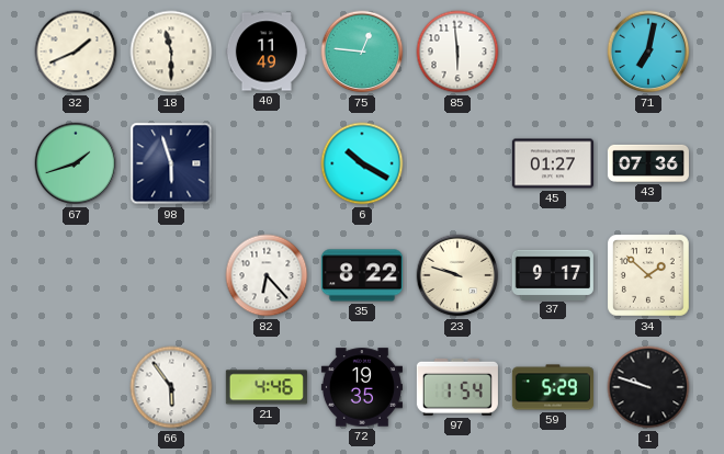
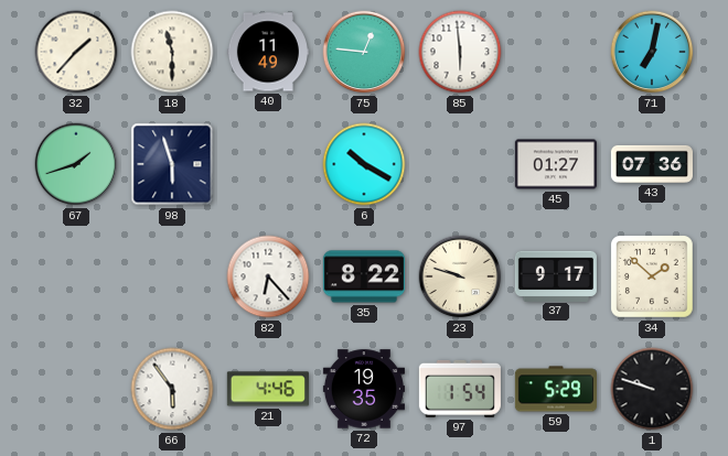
32: 1:41 -> 1:37 (76, 52)
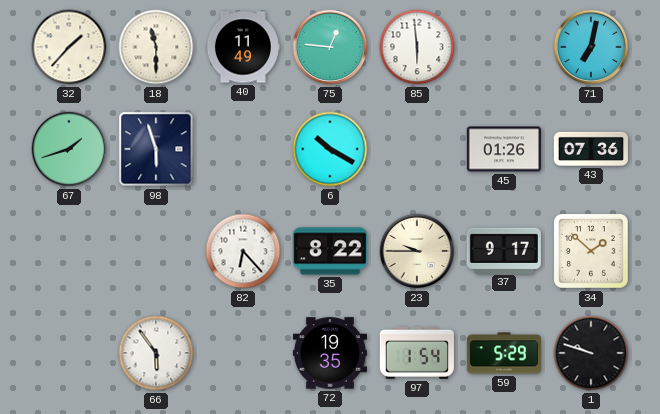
45: 01:27 -> 01:26 (504, 149)
23: 9:48 -> 9:45 (417, 251)
21: 4:46 -> none (268, 389)
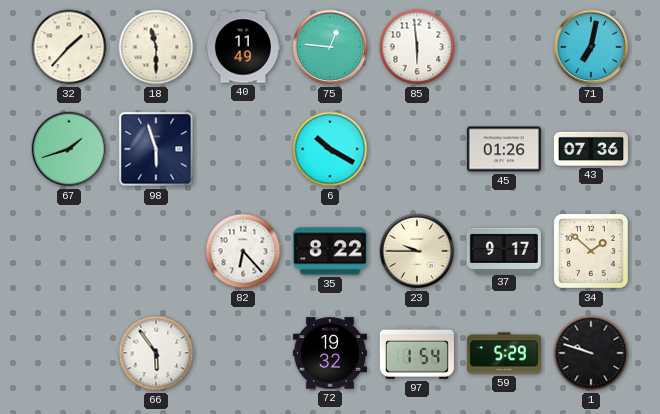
72: 19:35 -> 19:32 (330, 353)
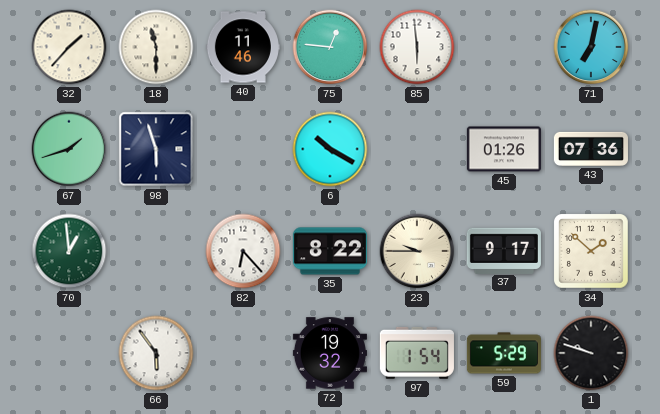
40: 11:49 -> 11:46 (243, 47)
70: none -> 12:59 (69, 251)
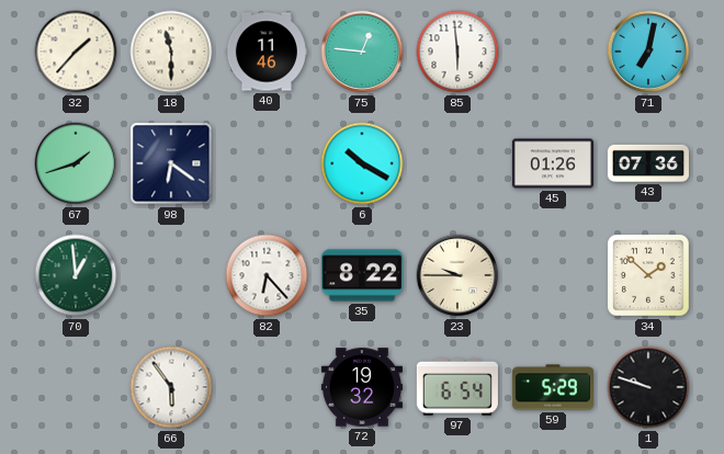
98: 5:57 -> 6:21 (171, 163)
37: 9:17 -> none (504, 250)
97: 1:54 -> 6:54 (457, 387)
